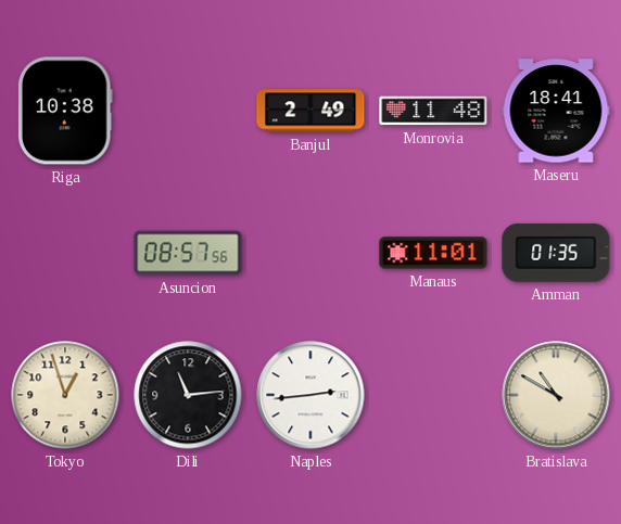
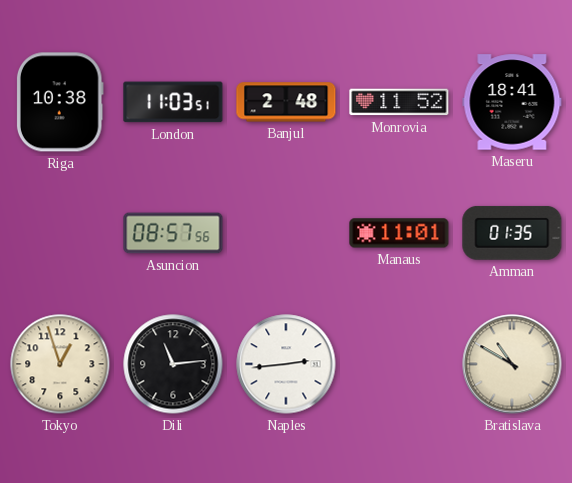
London: none -> 11:03 (173, 102)
Banjul: 2:49 -> 2:48 (286, 102)
Monrovia: 11:48 -> 11:52 (399, 102)
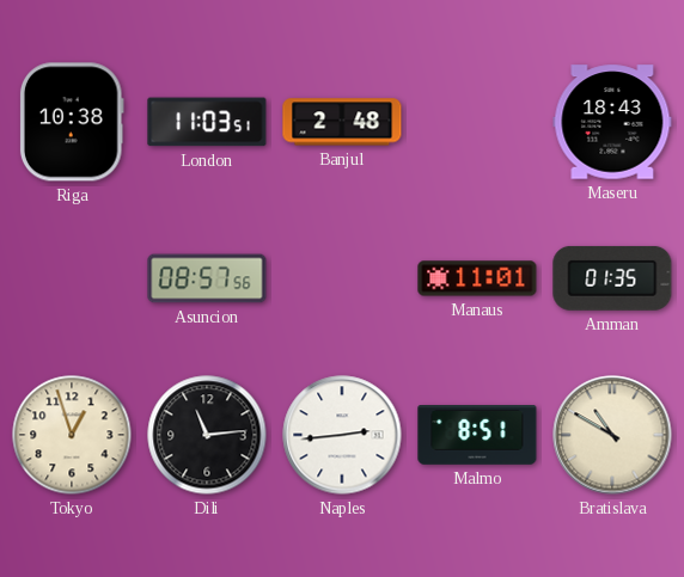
Monrovia: 11:52 -> none (399, 102)
Maseru: 18:41 -> 18:43 (612, 122)
Malmo: none -> 8:51 (477, 436)
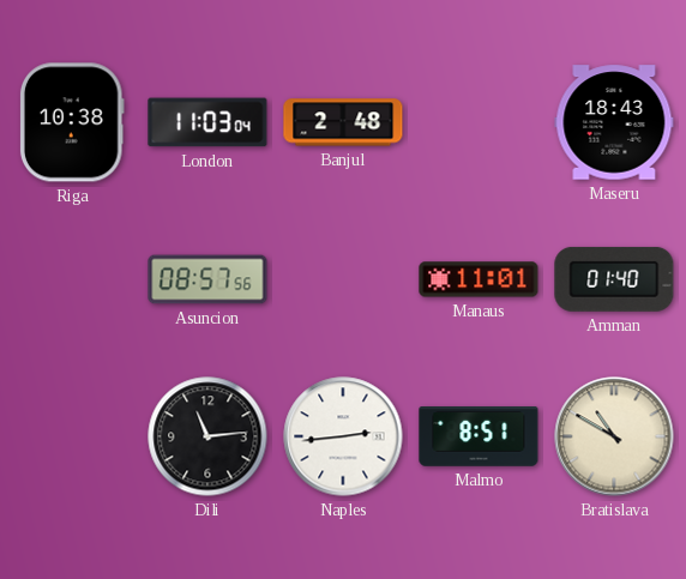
London: 11:03:51 -> 11:03:04 (207, 122)
Amman: 01:35 -> 01:40 (614, 279)
Tokyo: 12:57 -> none (72, 435)
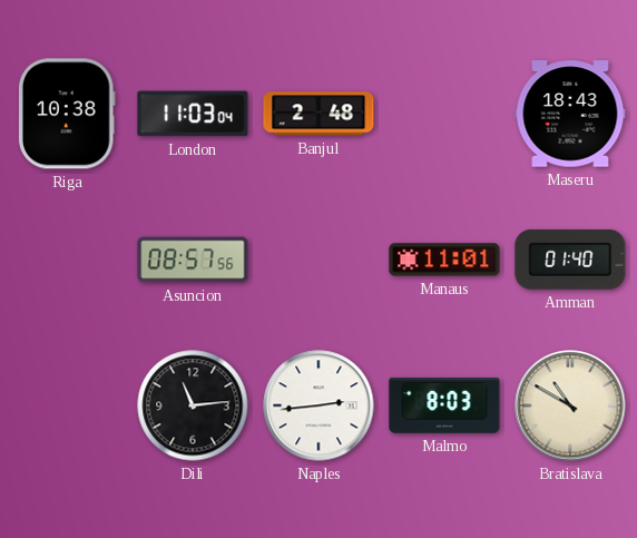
Malmo: 8:51 -> 8:03 (444, 407)
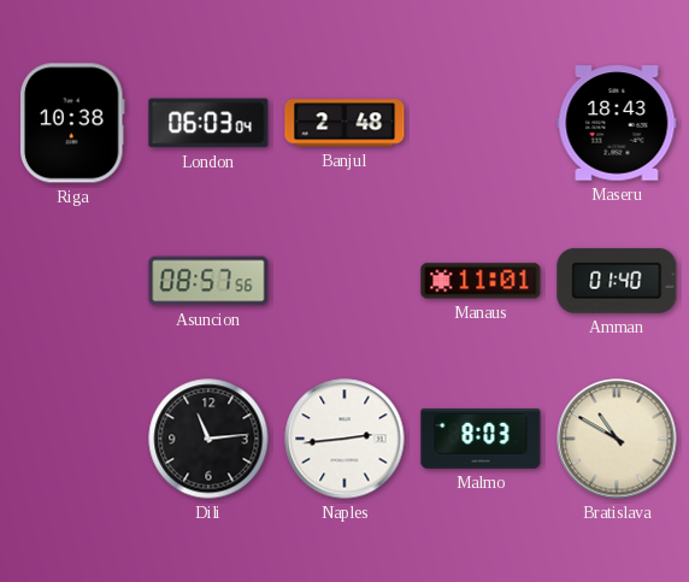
London: 11:03 -> 06:03 (208, 123)
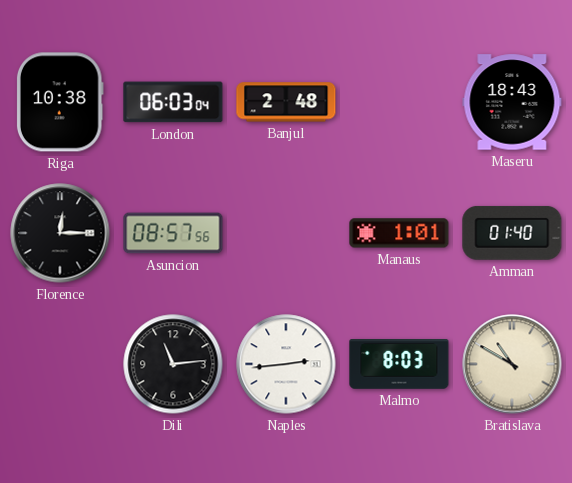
Florence: none -> 12:15 (60, 233)
Manaus: 11:01 -> 1:01 (399, 233)
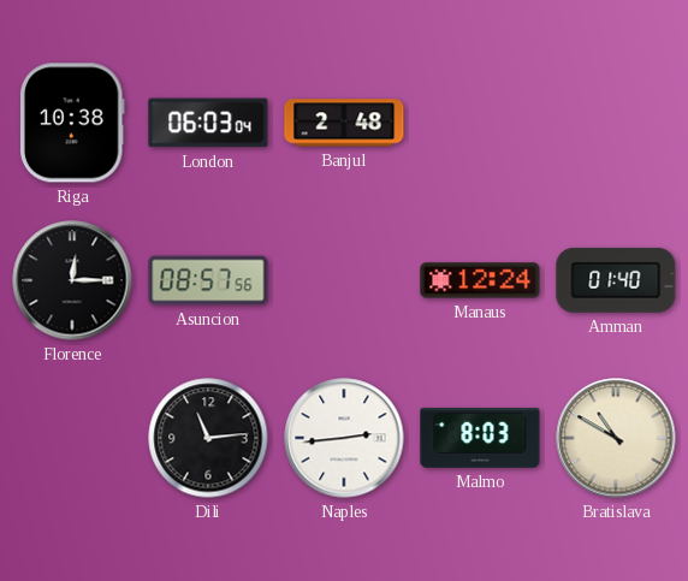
Maseru: 18:43 -> none (512, 102)
Manaus: 1:01 -> 12:24 (480, 280)
